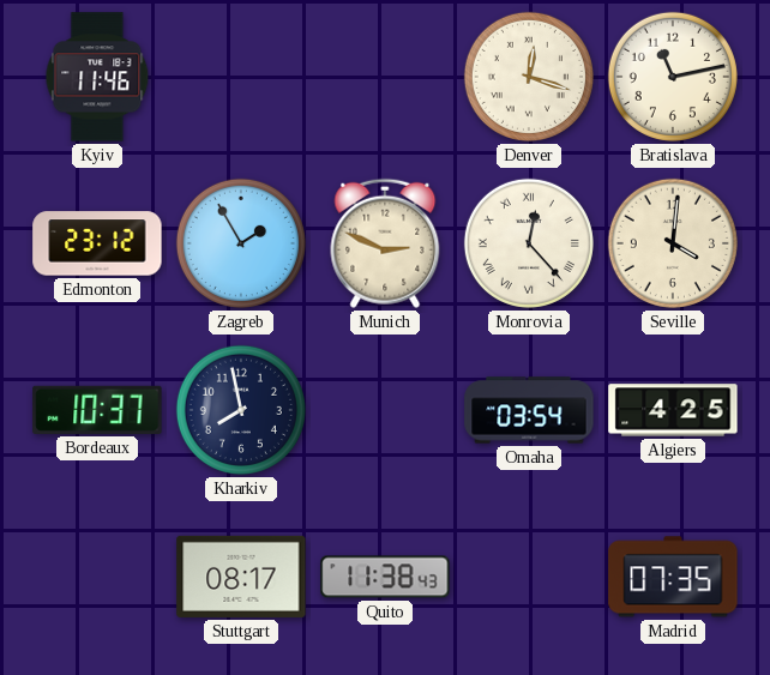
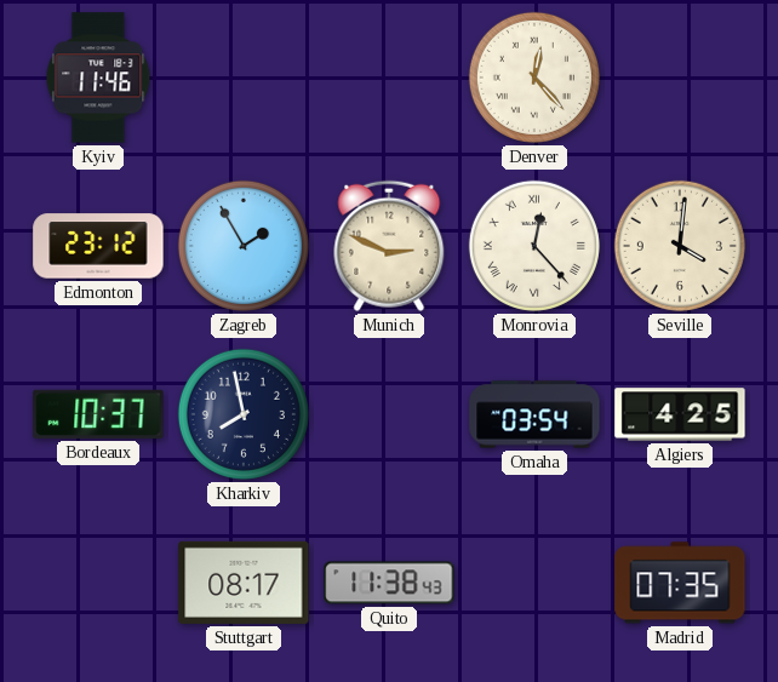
Denver: 12:18 -> 12:23 (534, 78)
Bratislava: 11:13 -> none (673, 77)
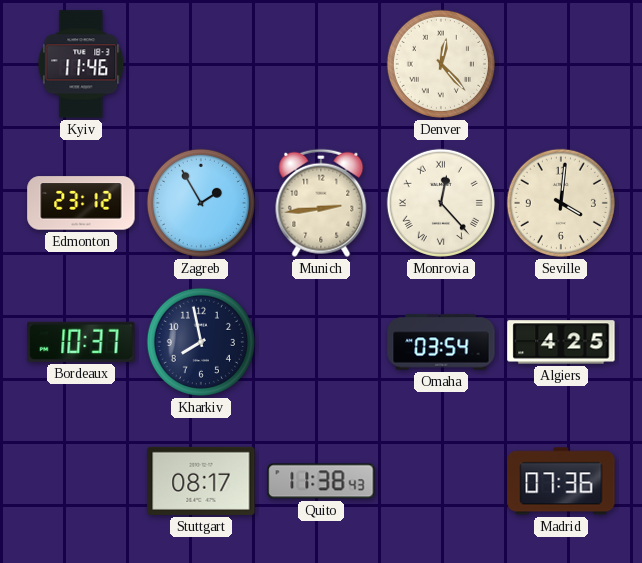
Munich: 2:49 -> 2:44 (321, 203)
Madrid: 07:35 -> 07:36 (561, 481)
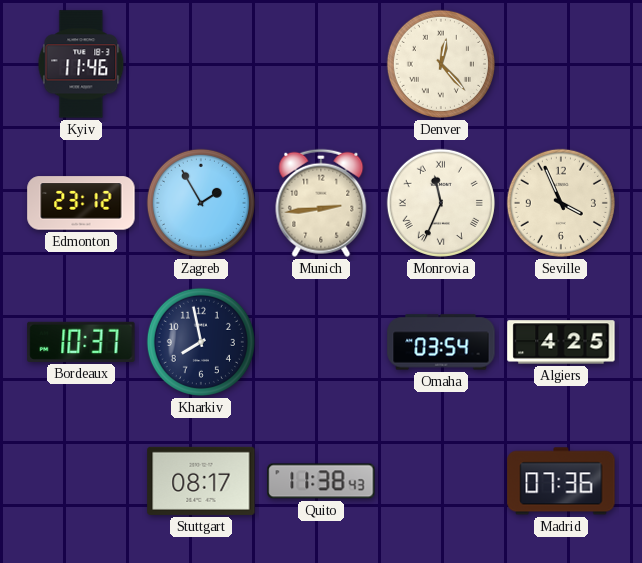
Monrovia: 12:23 -> 11:34 (441, 203)
Seville: 4:01 -> 3:56 (561, 203)
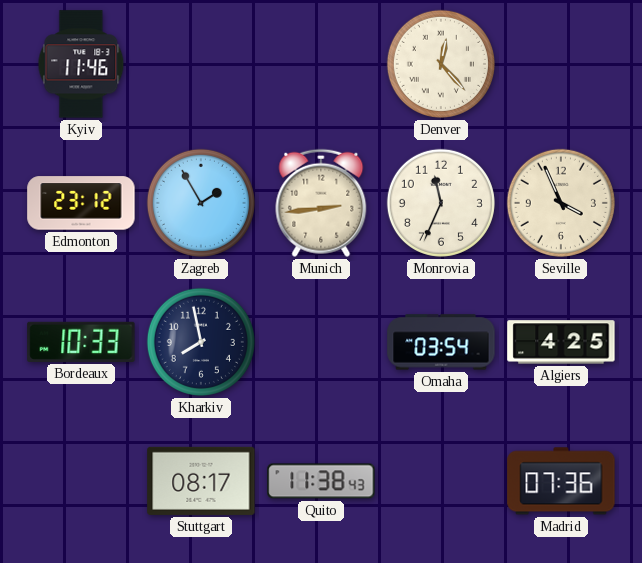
Monrovia numerals: Roman -> Arabic (441, 203)
Bordeaux: 10:37 -> 10:33 (81, 342)
